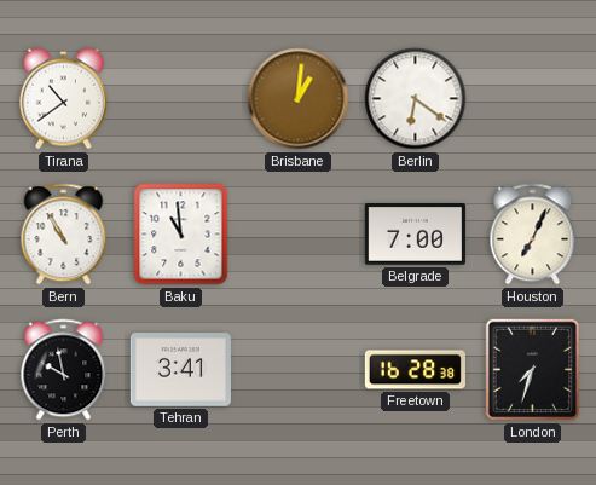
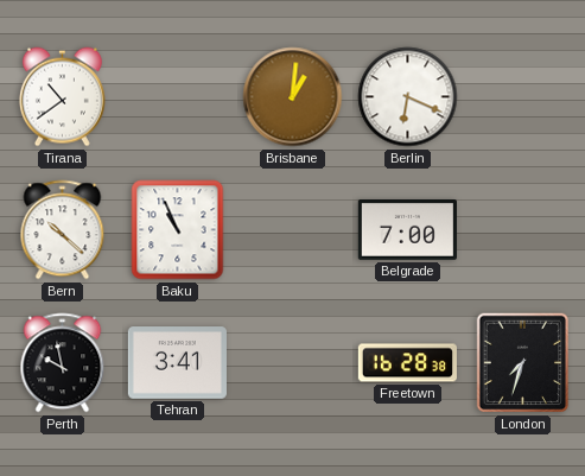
Berlin: 6:21 -> 6:19 (408, 97)
Bern: 10:55 -> 10:22 (63, 230)
Baku: 10:59 -> 10:56 (178, 230)
Houston: 7:04 -> none (533, 235)
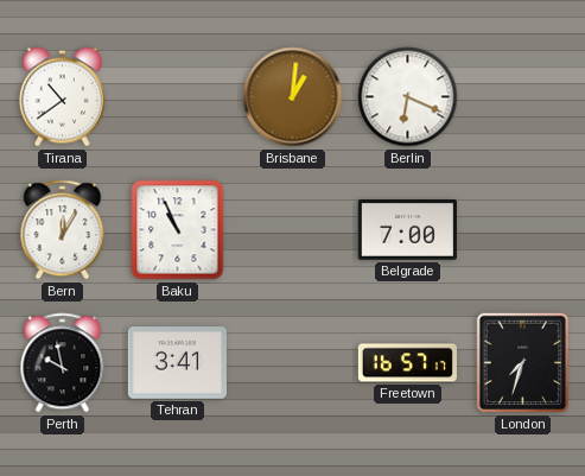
Bern: 10:22 -> 12:05 (63, 230)
Freetown: 16:28 -> 16:57 (407, 363)
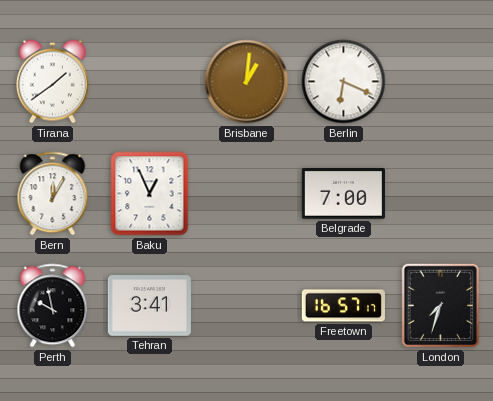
Tirana: 10:39 -> 1:39 (52, 82)
Baku: 10:56 -> 12:56 (150, 194)
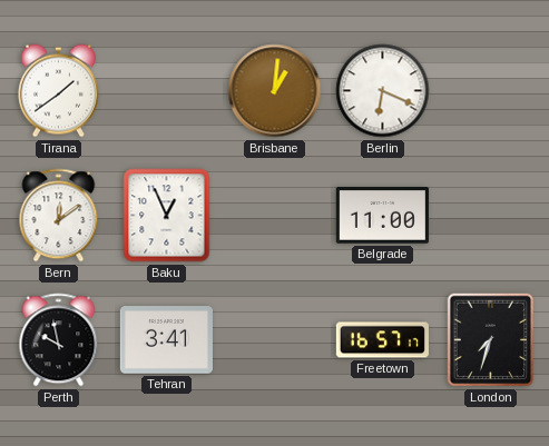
Bern: 12:05 -> 12:09 (59, 216)
Belgrade: 7:00 -> 11:00 (382, 216)
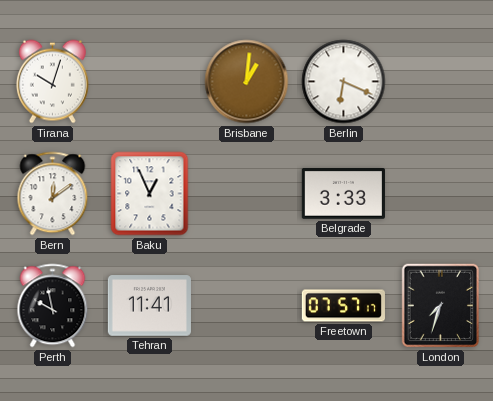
Tirana: 1:39 -> 10:03 (52, 82)
Belgrade: 11:00 -> 3:33 (343, 194)
Tehran: 3:41 -> 11:41 (149, 306)
Freetown: 16:57 -> 07:57 (343, 306)
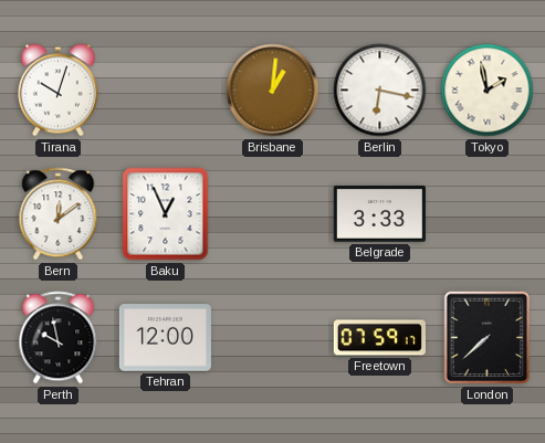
Berlin: 6:19 -> 6:17 (380, 91)
Tokyo: none -> 1:58 (488, 91)
Tehran: 11:41 -> 12:00 (165, 338)
Freetown: 07:57 -> 07:59 (379, 338)
London: 7:33 -> 7:38 (488, 338)
